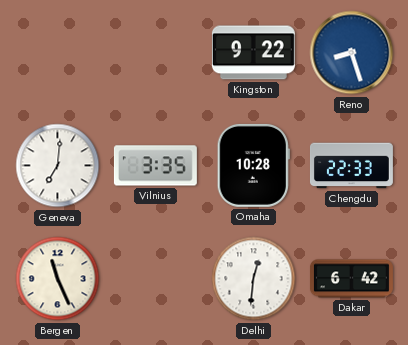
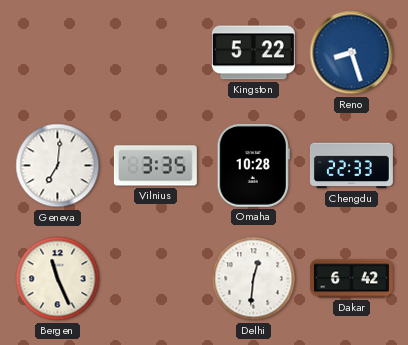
Kingston: 9:22 -> 5:22 (253, 53)
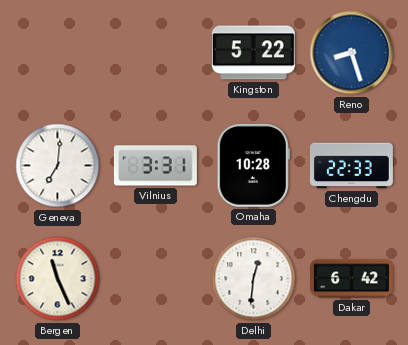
Vilnius: 3:35 -> 3:31 (155, 166)
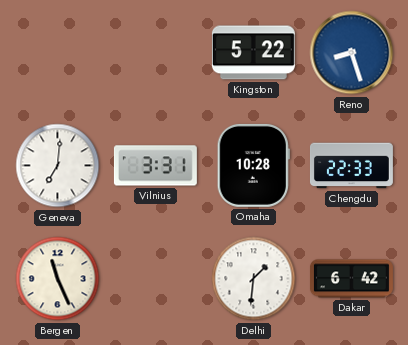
Delhi: 12:31 -> 1:31 (254, 279)
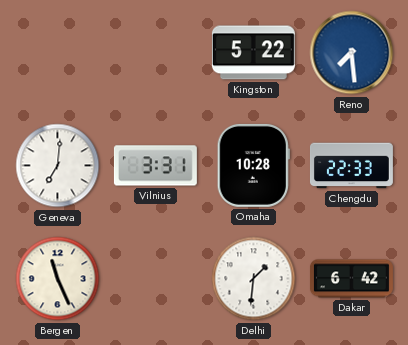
Reno: 8:27 -> 7:29 (352, 53)
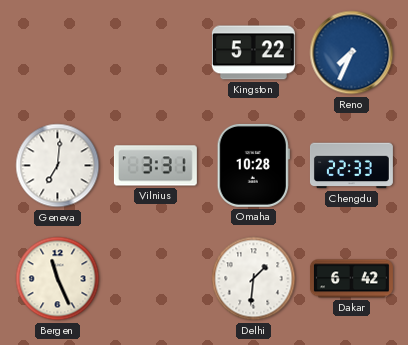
Reno: 7:29 -> 7:34 (352, 53)
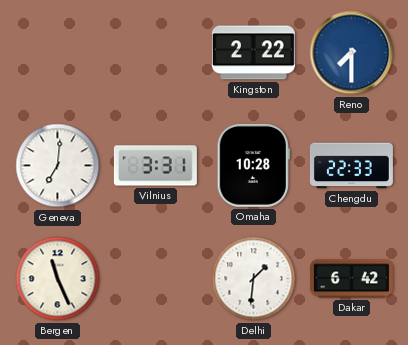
Kingston: 5:22 -> 2:22 (253, 53)
Reno: 7:34 -> 7:30 (352, 53)
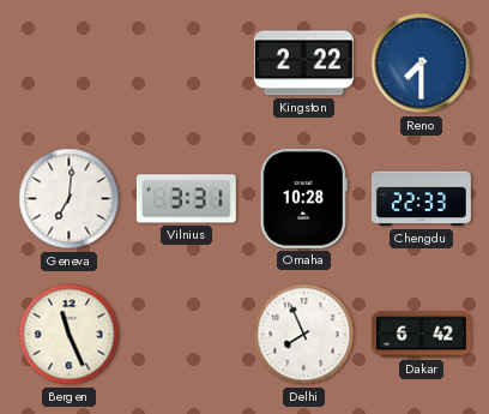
Delhi: 1:31 -> 7:56 (304, 335)
